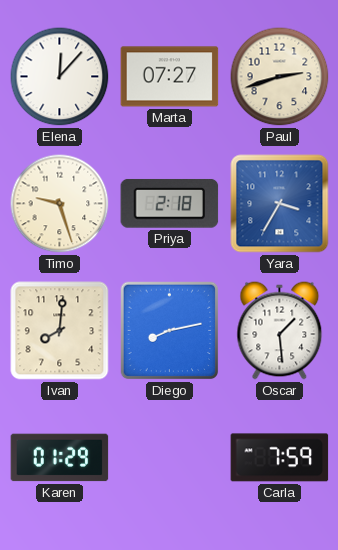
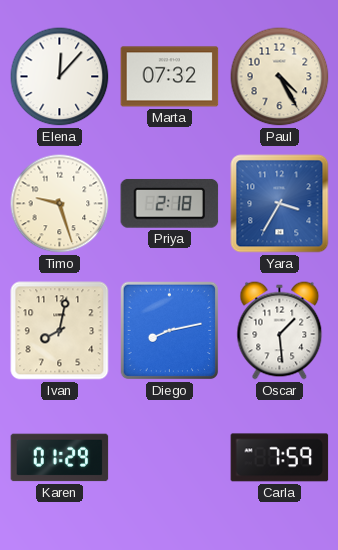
Marta: 07:27 -> 07:32 (170, 77)
Paul: 2:42 -> 4:25 (280, 77)
Ivan: 8:01 -> 8:02 (60, 331)
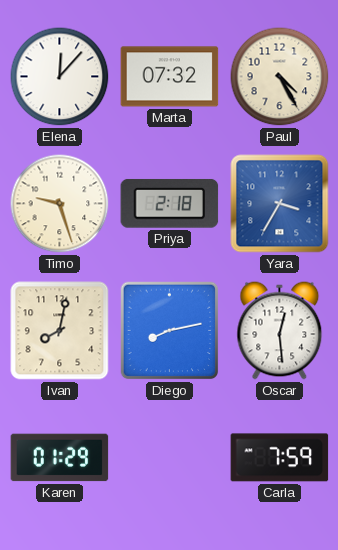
Oscar: 1:29 -> 12:29 (280, 331)
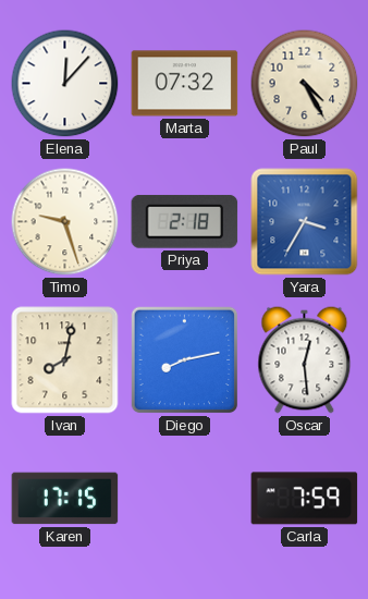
Karen: 01:29 -> 17:15 (65, 499)
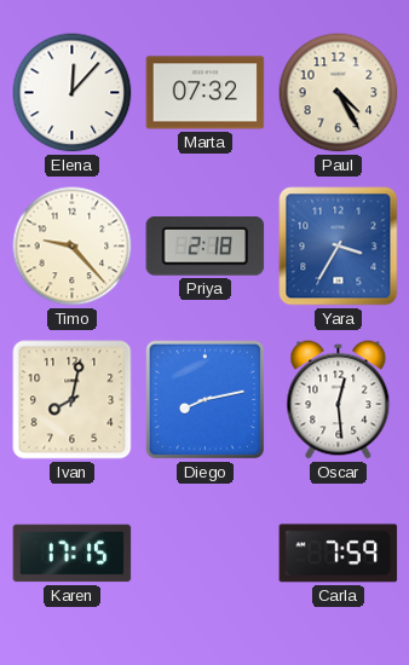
Timo: 9:27 -> 9:23 (73, 247)
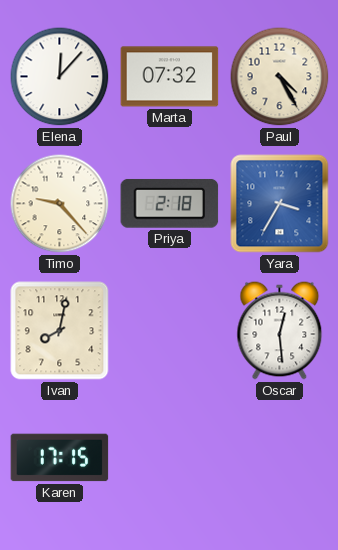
Diego: 8:13 -> none (206, 400)
Carla: 7:59 -> none (339, 554)
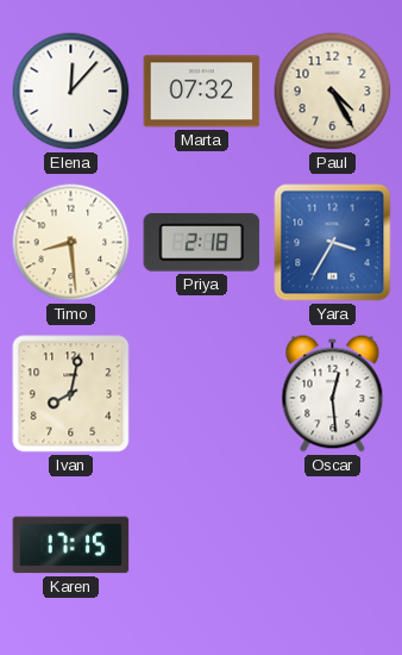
Timo: 9:23 -> 8:29 (71, 243)
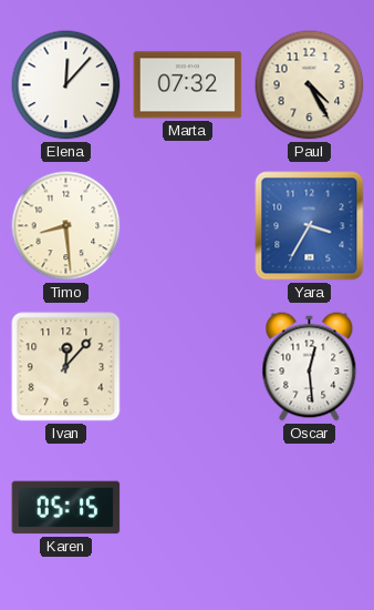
Priya: 2:18 -> none (202, 242)
Ivan: 8:02 -> 12:07 (66, 367)
Karen: 17:15 -> 05:15 (66, 508)
